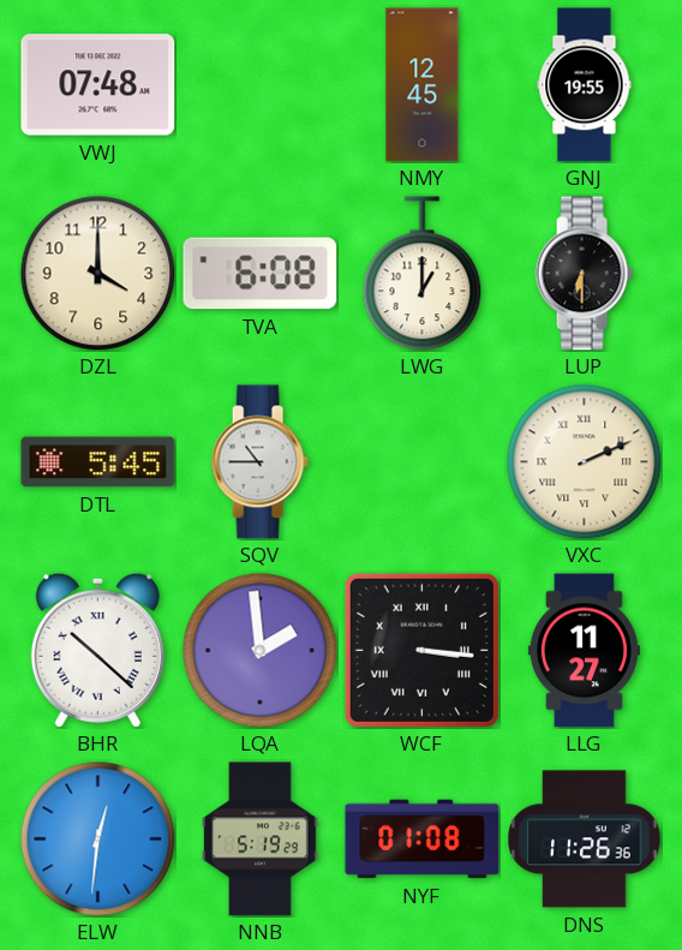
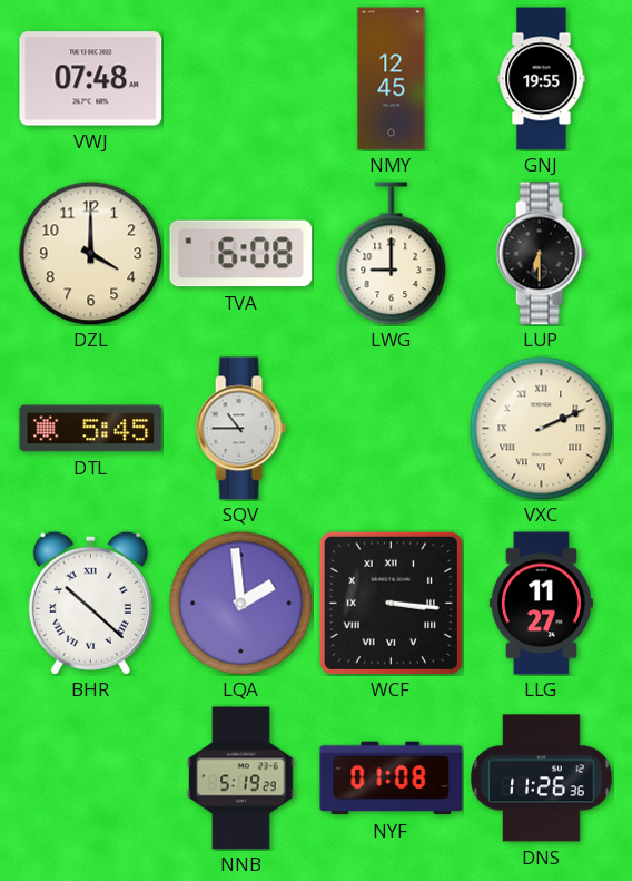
LWG: 1:00 -> 9:00 (392, 254)
ELW: 12:31 -> none (97, 838)
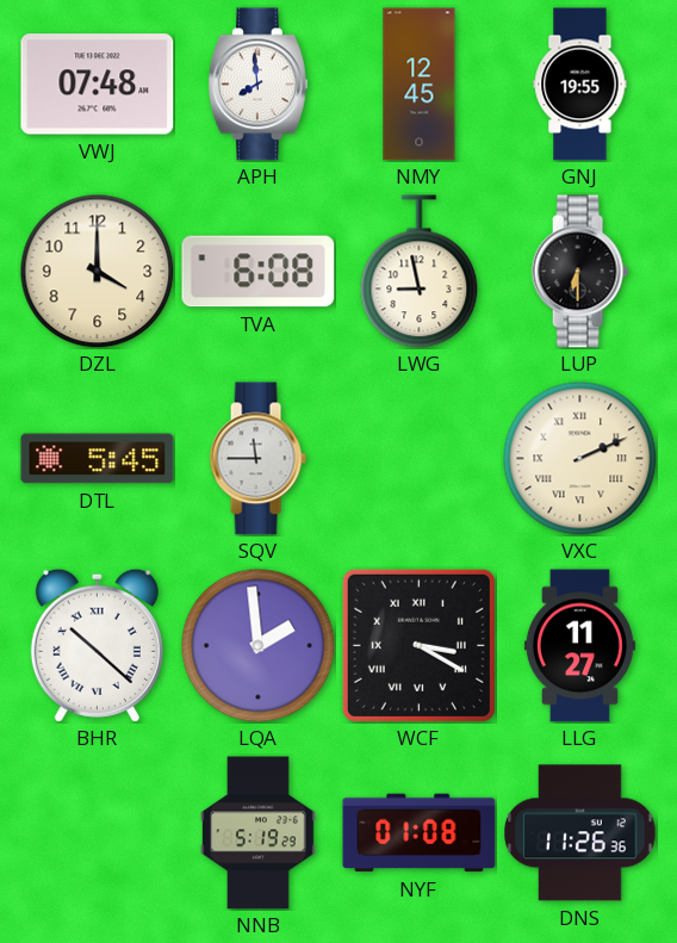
APH: none -> 7:59 (257, 85)
LWG: 9:00 -> 8:58 (420, 272)
SQV: 10:45 -> 11:45 (257, 459)
WCF: 3:16 -> 3:20 (418, 645)
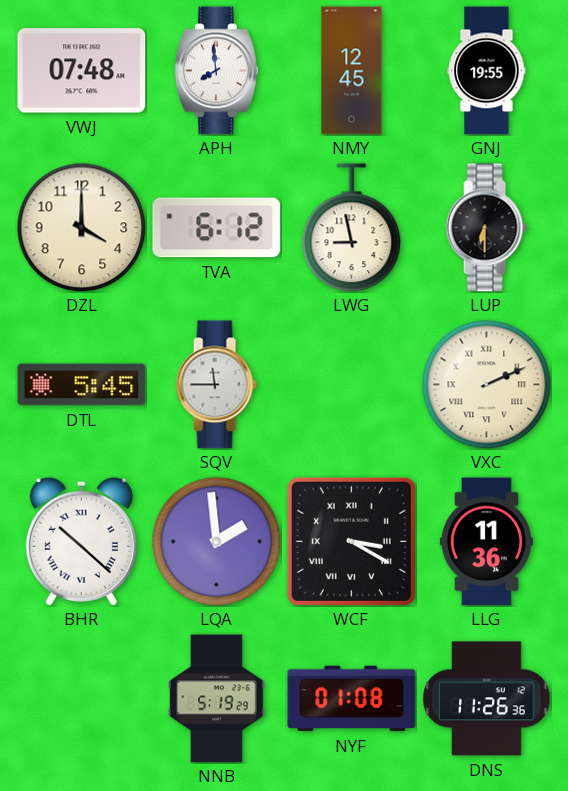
TVA: 6:08 -> 6:12 (217, 228)
LLG: 11:27 -> 11:36 (486, 542)
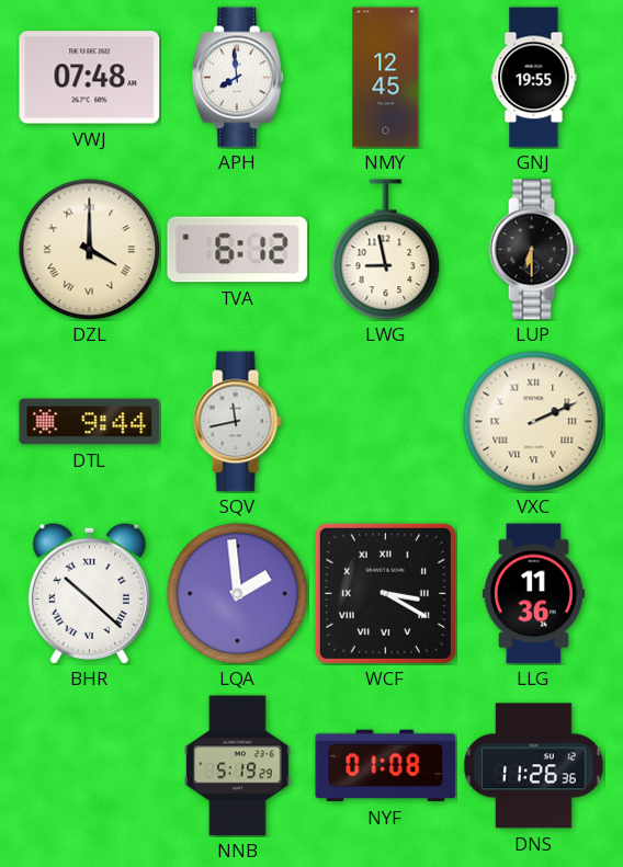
DZL numerals: Arabic -> Roman (89, 249)
DTL: 5:45 -> 9:44 (90, 422)
SQV: 11:45 -> 11:43 (237, 422)
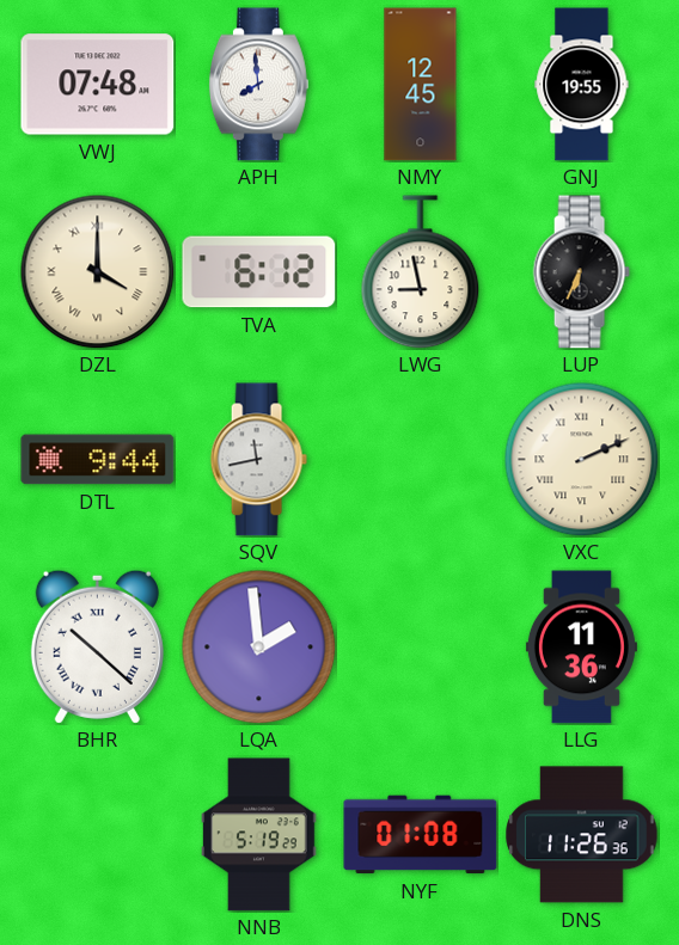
LUP: 6:30 -> 6:34 (581, 272)
WCF: 3:20 -> none (385, 593)
